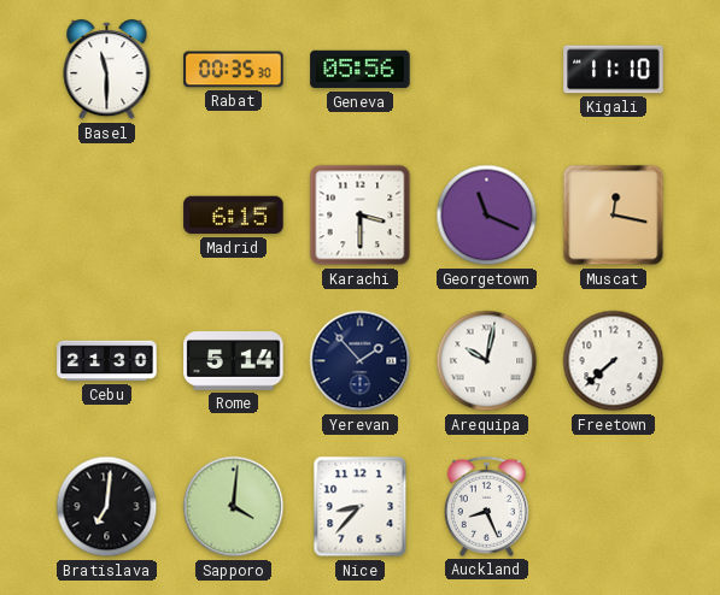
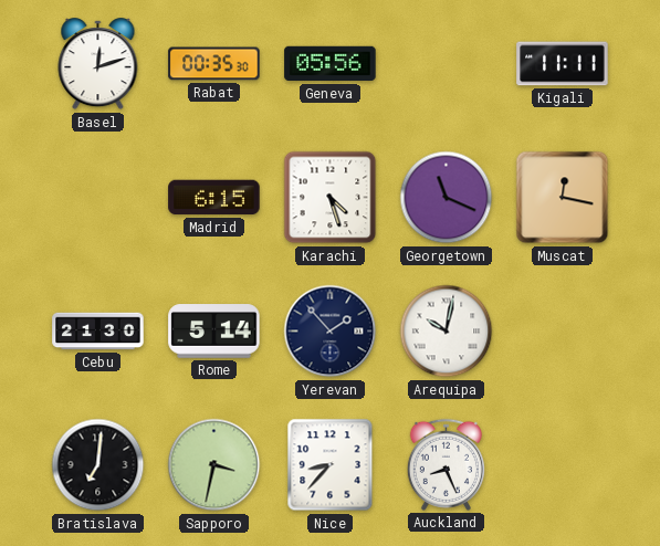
Basel: 11:30 -> 12:12 (98, 64)
Kigali: 11:10 -> 11:11 (563, 64)
Karachi: 3:30 -> 4:27 (331, 198)
Freetown: 7:38 -> none (614, 361)
Sapporo: 4:01 -> 3:32 (214, 465)
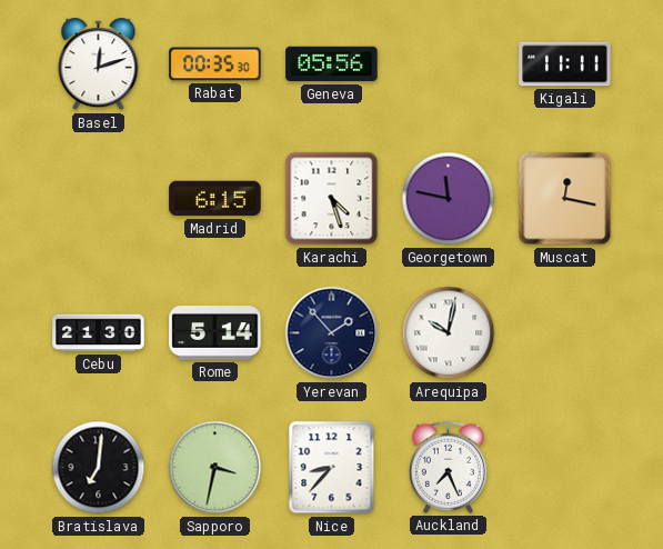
Georgetown: 11:19 -> 11:47 (449, 199)
Auckland: 8:26 -> 7:26 (448, 467)
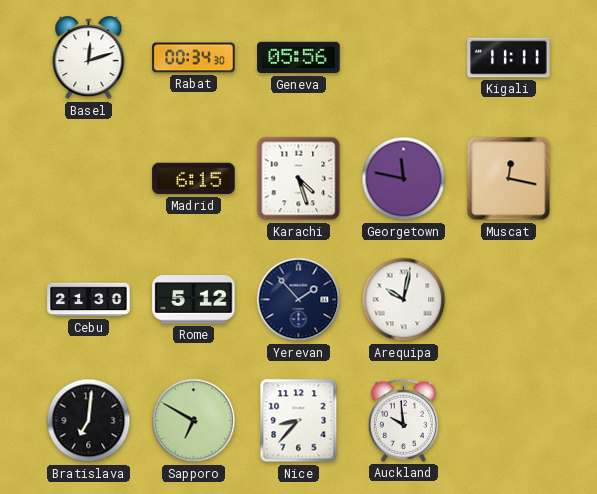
Rabat: 00:35 -> 00:34 (194, 58)
Rome: 5:14 -> 5:12 (194, 300)
Sapporo: 3:32 -> 6:50 (194, 421)
Auckland: 7:26 -> 9:59 (403, 420)
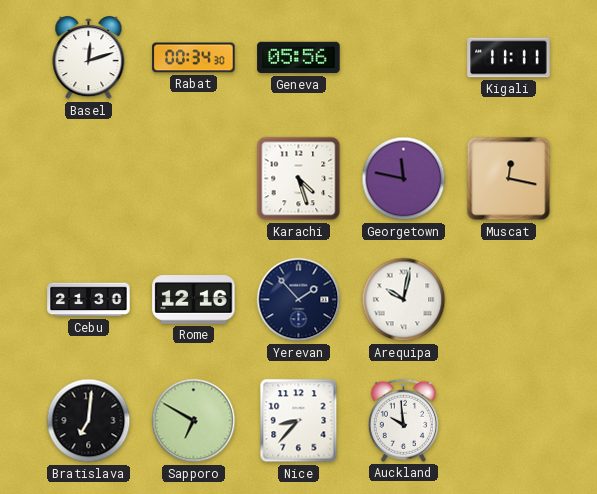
Madrid: 6:15 -> none (194, 179)
Rome: 5:12 -> 12:16 (194, 300)
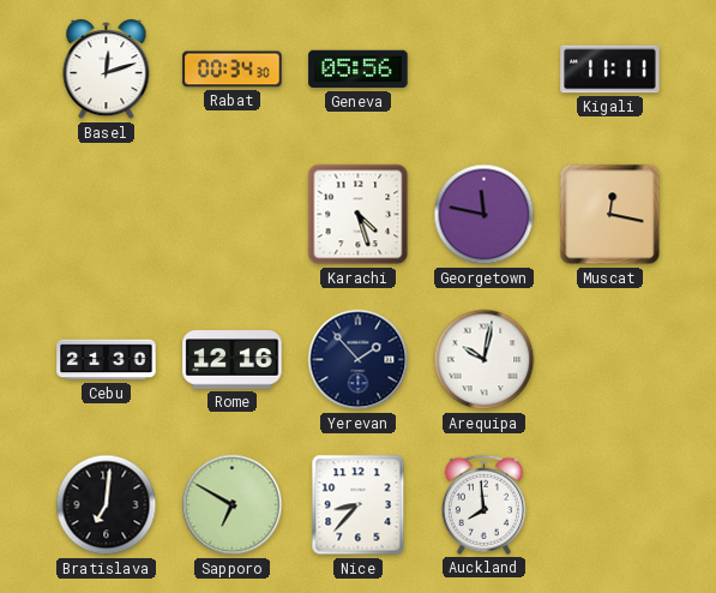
Auckland: 9:59 -> 7:59 (483, 504)
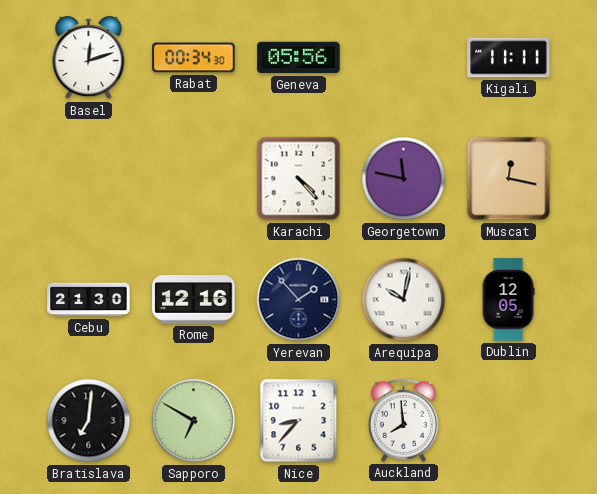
Karachi: 4:27 -> 4:23 (299, 179)
Dublin: none -> 12:05 (508, 300)
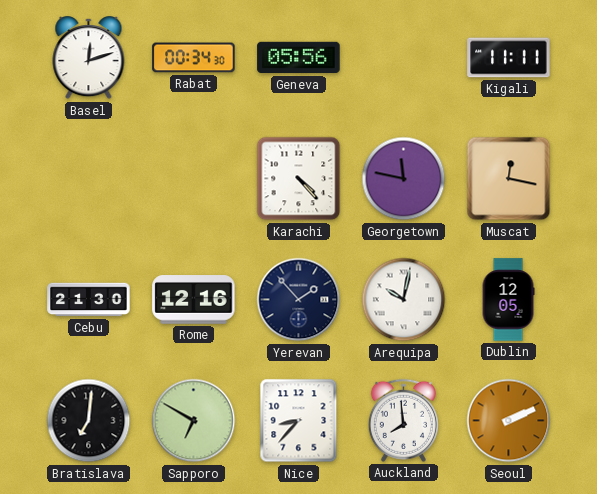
Seoul: none -> 2:11 (509, 421)
